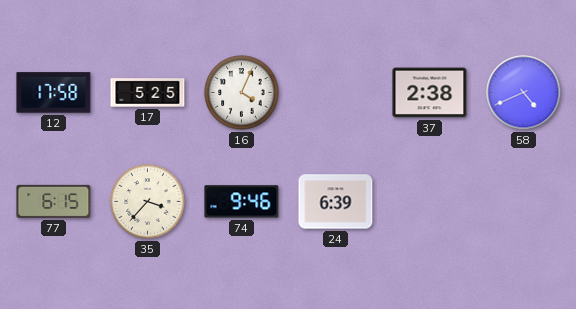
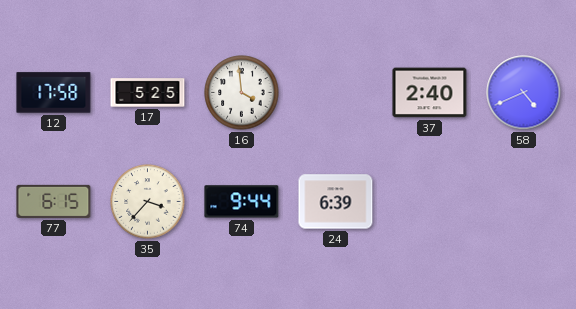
16: 4:04 -> 3:59 (242, 93)
37: 2:38 -> 2:40 (430, 93)
74: 9:46 -> 9:44 (242, 202)
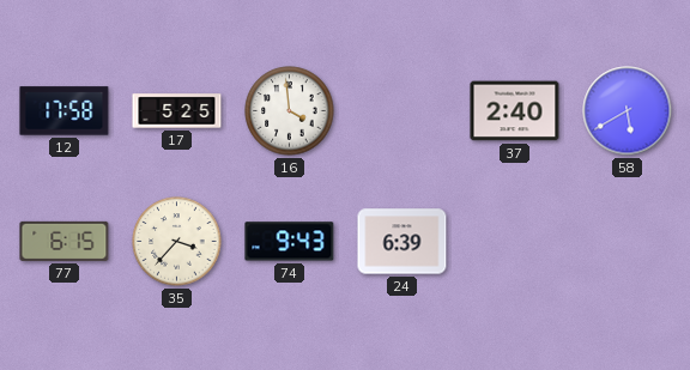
58: 4:41 -> 5:40 (628, 111)
74: 9:44 -> 9:43 (290, 242)
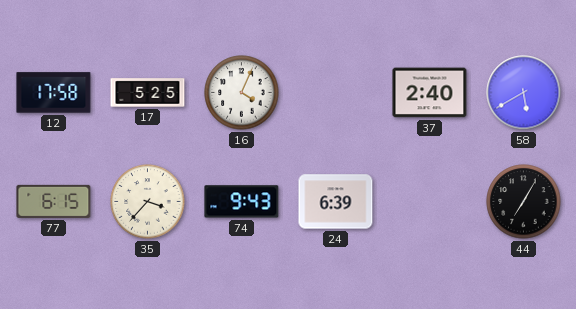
16: 3:59 -> 4:04 (242, 93)
44: none -> 7:05 (524, 202)
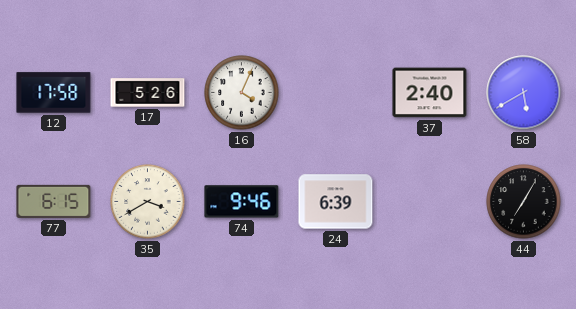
17: 5:25 -> 5:26 (148, 93)
35: 3:37 -> 3:40 (148, 202)
74: 9:43 -> 9:46 (242, 202)
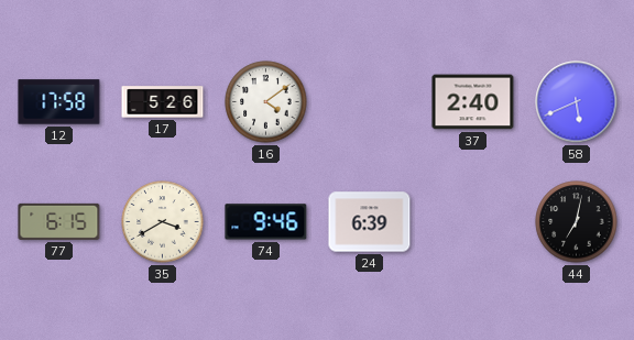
16: 4:04 -> 4:09 (266, 102)
58: 5:40 -> 5:41 (577, 102)
44: 7:05 -> 7:02 (577, 222)
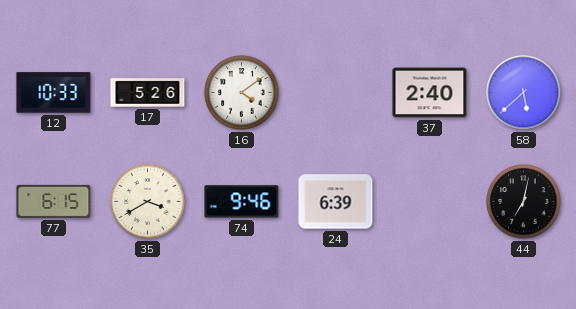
12: 17:58 -> 10:33 (54, 93)
58: 5:41 -> 5:38 (524, 93)
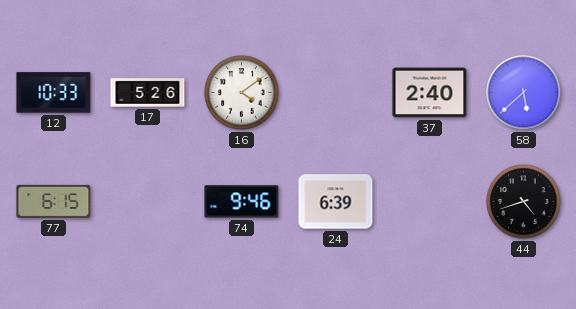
35: 3:40 -> none (148, 202)
44: 7:02 -> 4:42 (524, 202)
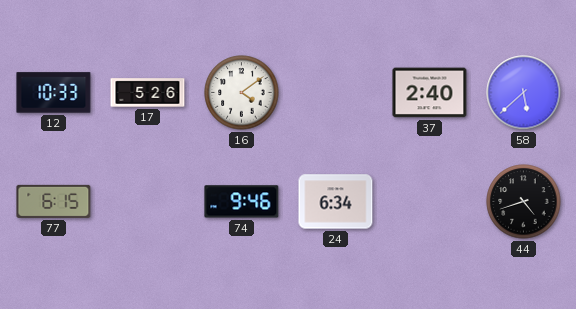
24: 6:39 -> 6:34 (336, 202)
